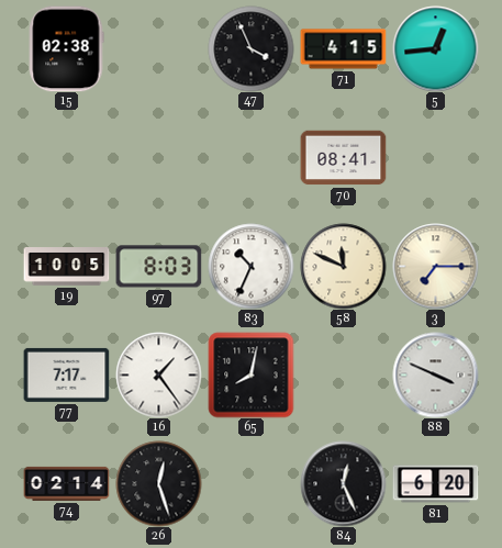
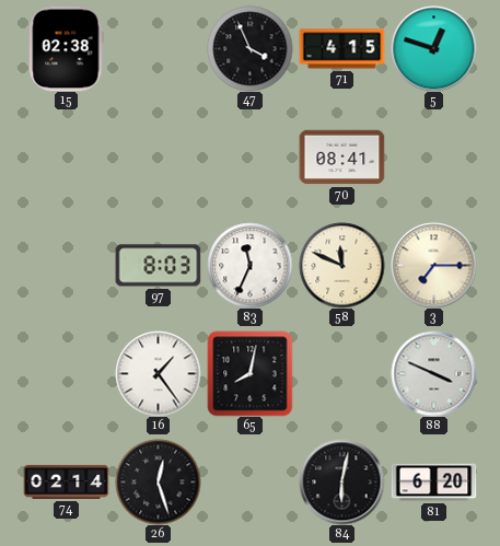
5: 12:44 -> 12:48 (433, 48)
19: 10:05 -> none (66, 267)
83: 10:34 -> 11:34 (249, 265)
77: 7:17 -> none (66, 374)
84: 12:26 -> 6:02 (341, 481)
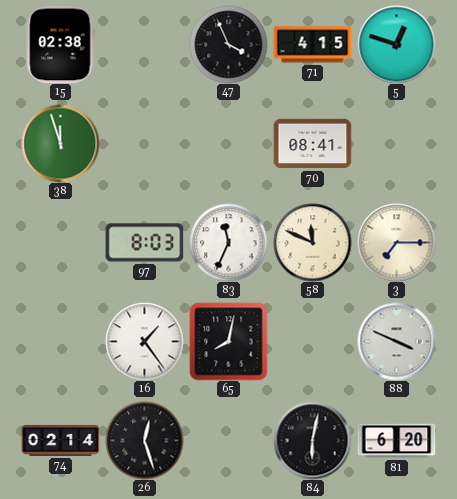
38: none -> 11:57 (60, 143)
